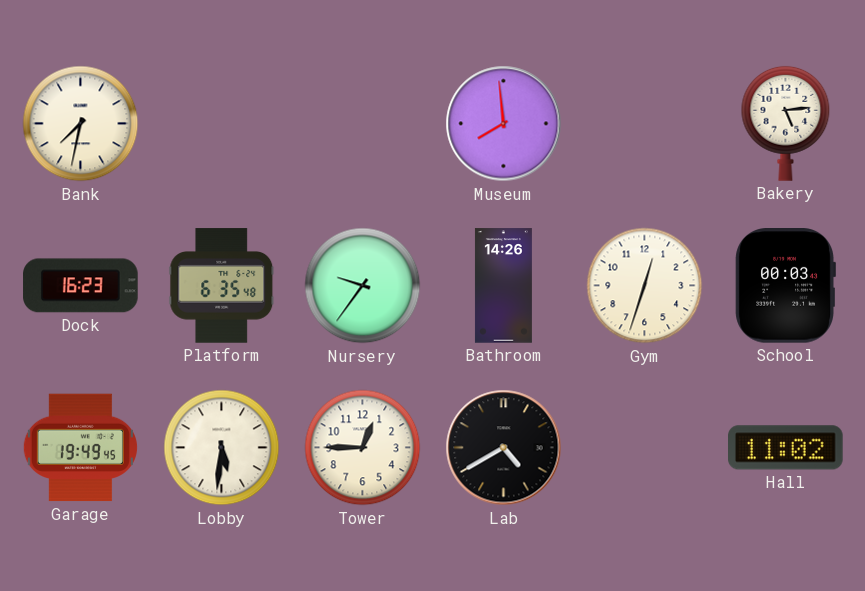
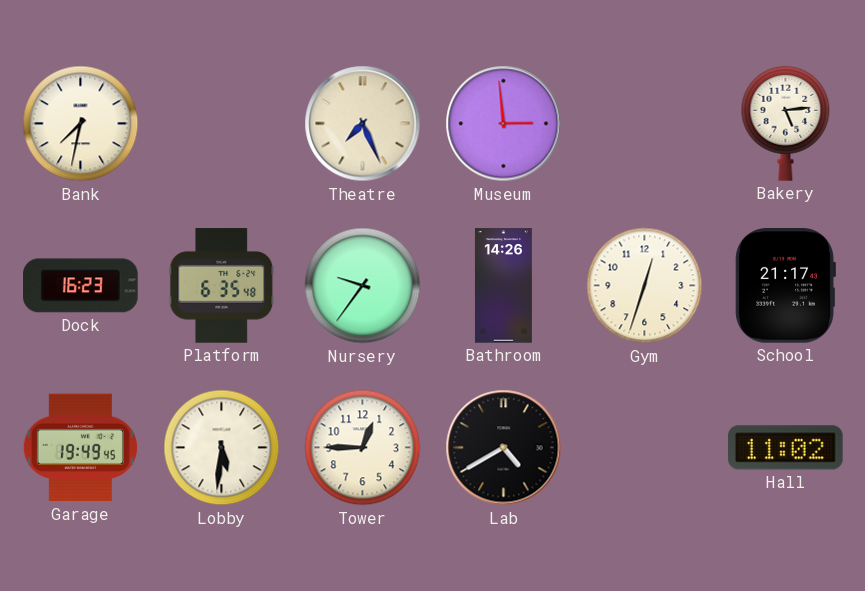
Theatre: none -> 7:26 (363, 124)
Museum: 7:59 -> 2:59 (504, 124)
School: 00:03 -> 21:17 (785, 286)
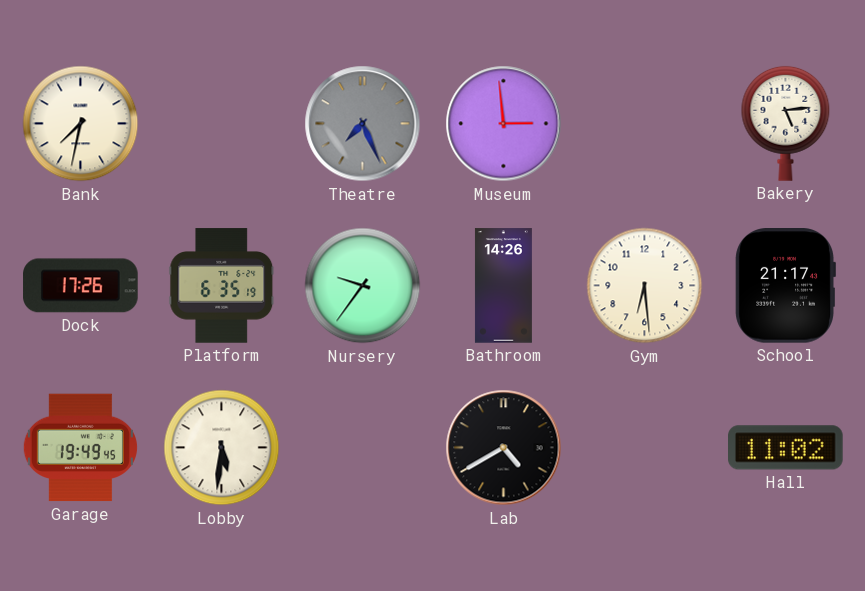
Theatre dial: cream -> grey (363, 124)
Dock: 16:23 -> 17:26 (81, 286)
Platform: 6:35:48 -> 6:35:19 (222, 286)
Gym: 12:33 -> 6:29 (645, 286)
Tower: 12:45 -> none (363, 448)
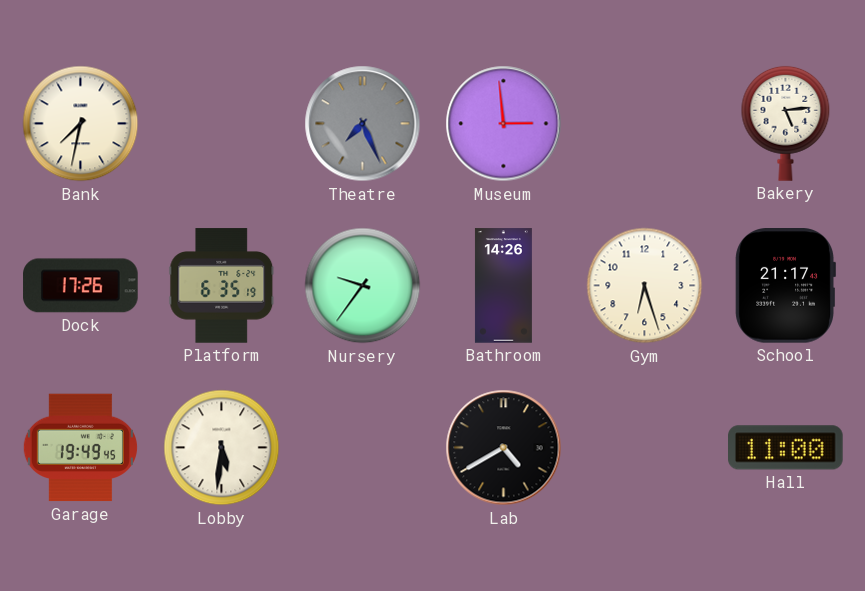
Gym: 6:29 -> 6:27 (645, 286)
Hall: 11:02 -> 11:00 (786, 448)
